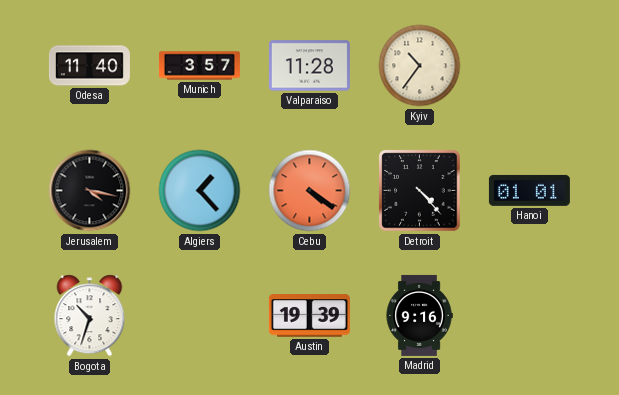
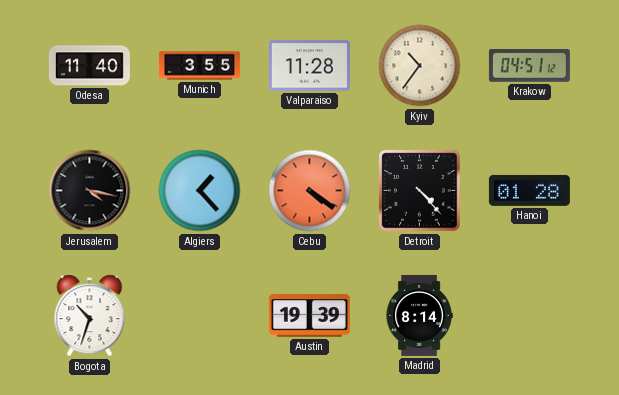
Munich: 3:57 -> 3:55 (199, 66)
Krakow: none -> 04:51 (529, 66)
Hanoi: 01:01 -> 01:28 (529, 190)
Madrid: 9:16 -> 8:14 (419, 315)
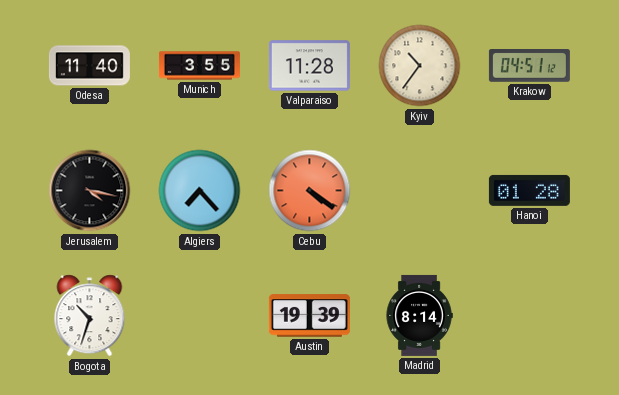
Algiers: 1:23 -> 7:23 (200, 191)
Detroit: 4:23 -> none (420, 191)
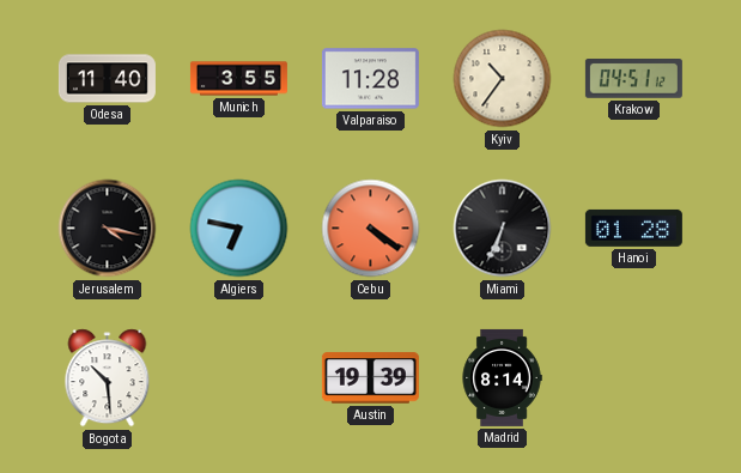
Algiers: 7:23 -> 6:47 (239, 229)
Miami: none -> 6:34 (503, 229)
Bogota: 10:33 -> 10:29 (108, 378)
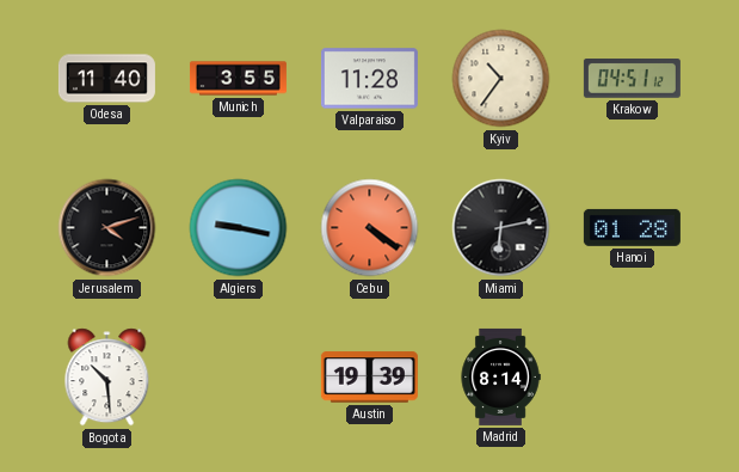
Jerusalem: 4:17 -> 4:12 (107, 228)
Algiers: 6:47 -> 9:17 (239, 228)
Miami: 6:34 -> 6:13 (501, 228)
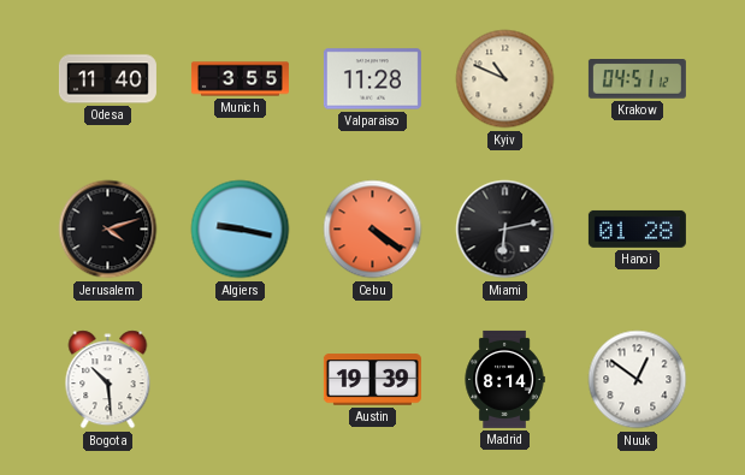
Kyiv: 10:36 -> 10:49 (505, 79)
Nuuk: none -> 12:51 (638, 380)
